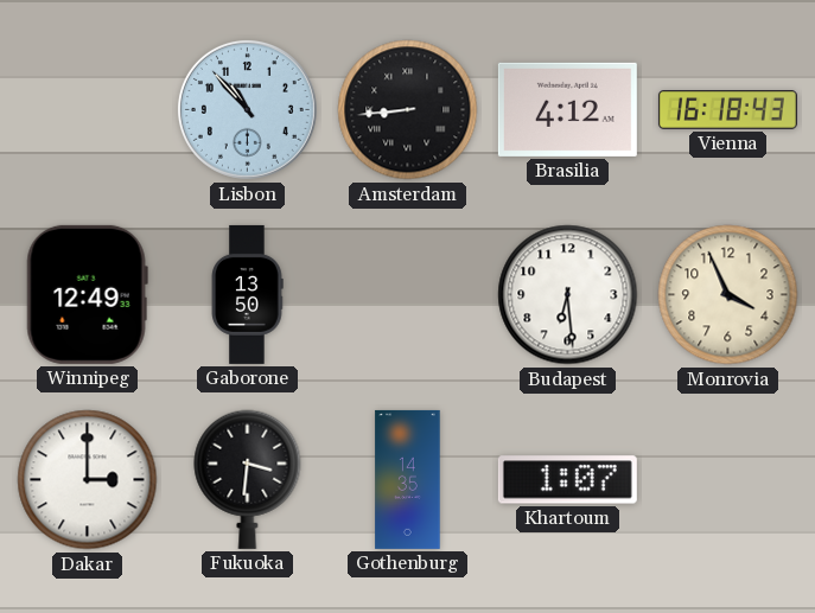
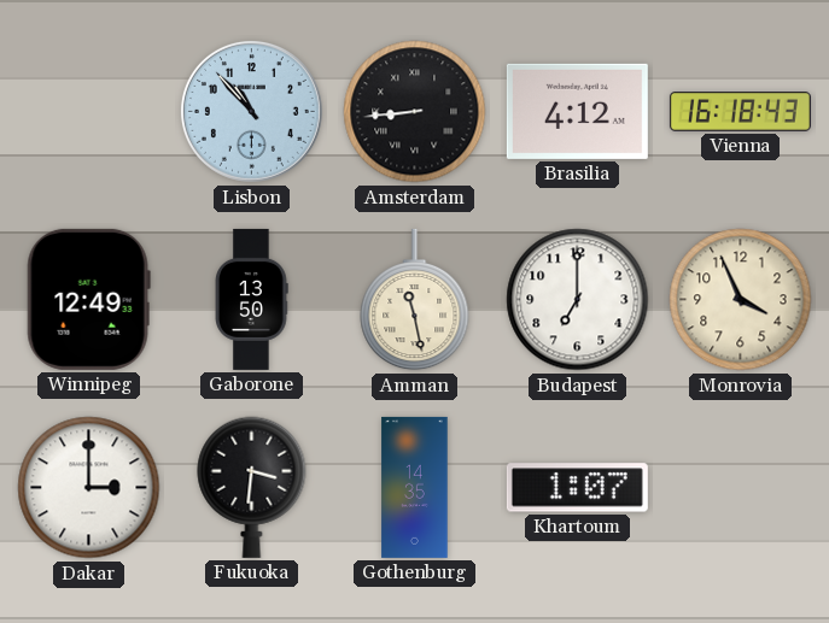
Amman: none -> 11:28 (415, 300)
Budapest: 6:29 -> 7:00 (578, 300)
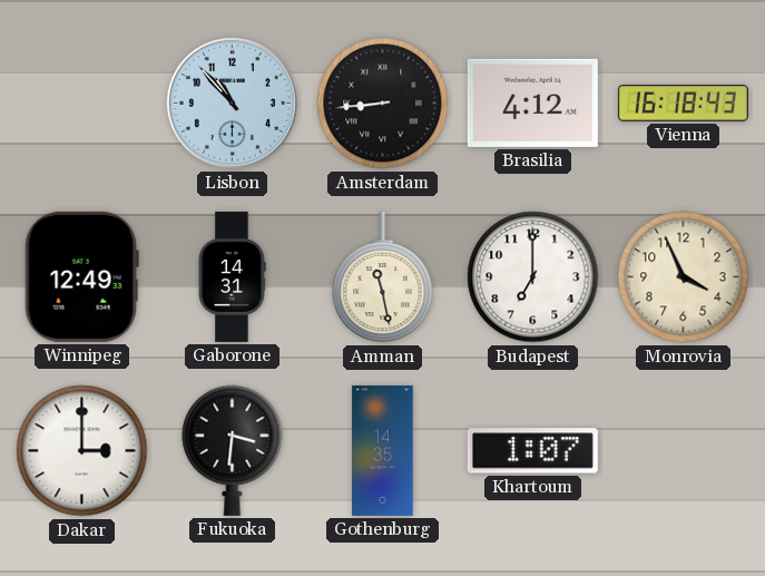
Gaborone: 13:50 -> 14:31 (232, 276)
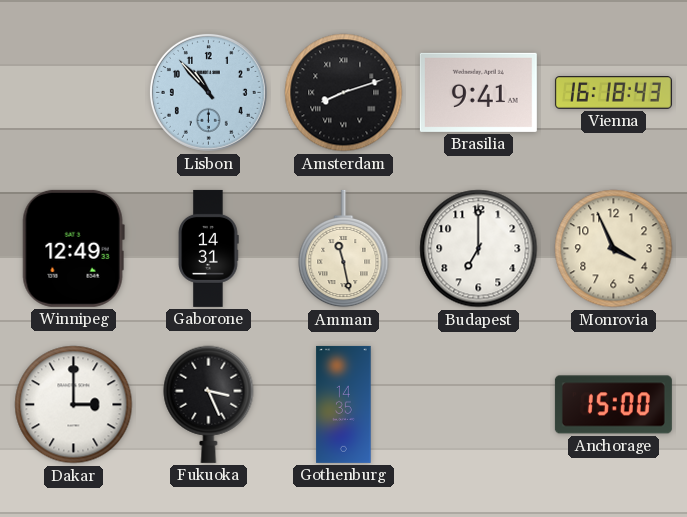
Amsterdam: 8:44 -> 8:12 (344, 93)
Brasilia: 4:12 -> 9:41 (478, 92)
Fukuoka: 3:31 -> 3:26 (209, 404)
Khartoum: 1:07 -> none (532, 451)
Anchorage: none -> 15:00 (613, 405)
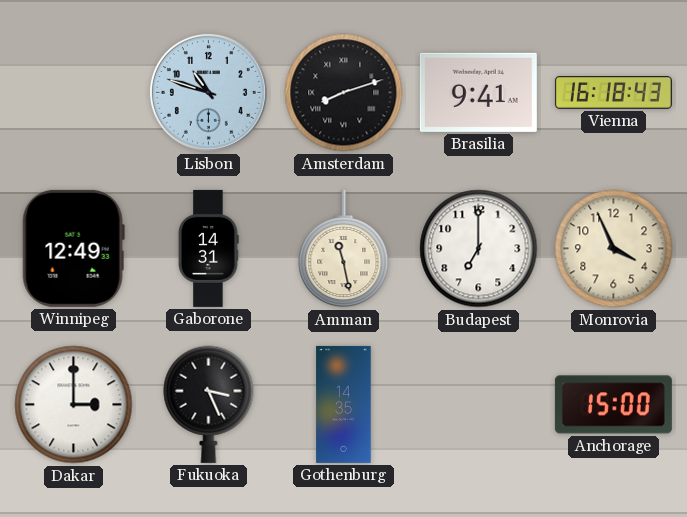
Lisbon: 10:53 -> 10:48 (208, 92)
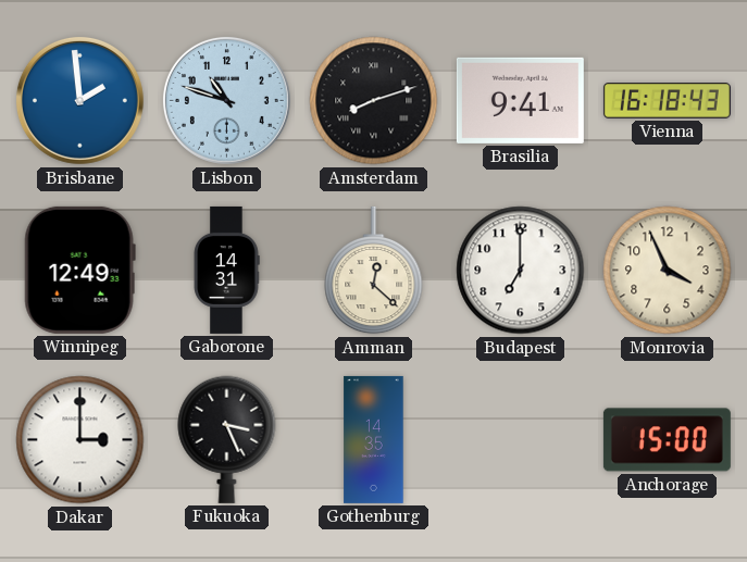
Brisbane: none -> 1:59 (79, 100)
Amman: 11:28 -> 12:22 (374, 271)
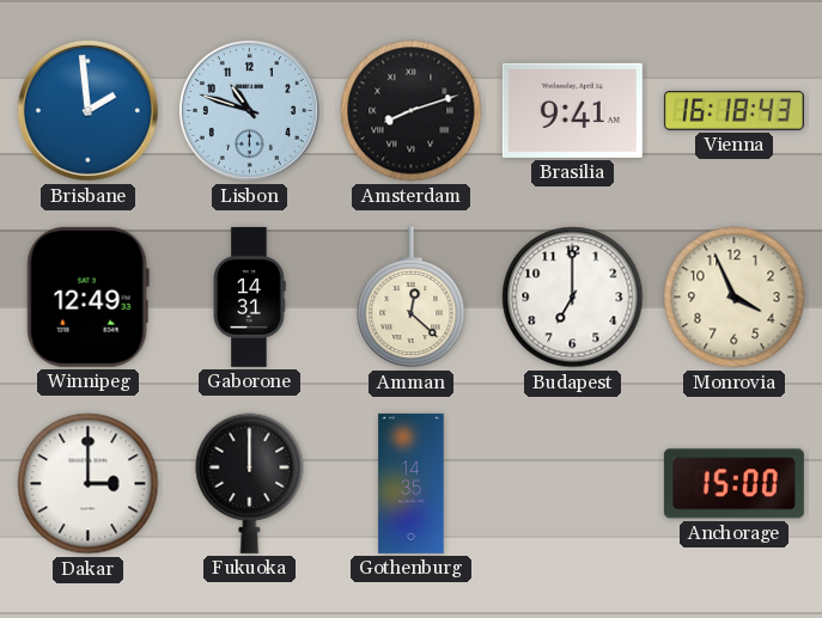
Fukuoka: 3:26 -> 12:00 (250, 483)
